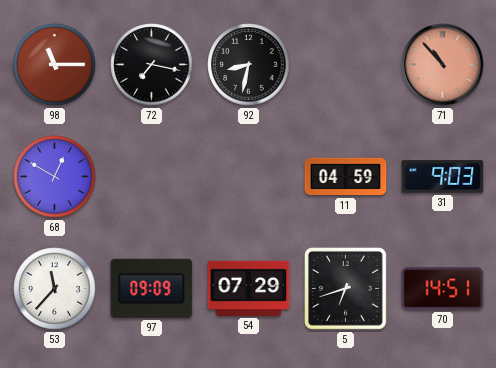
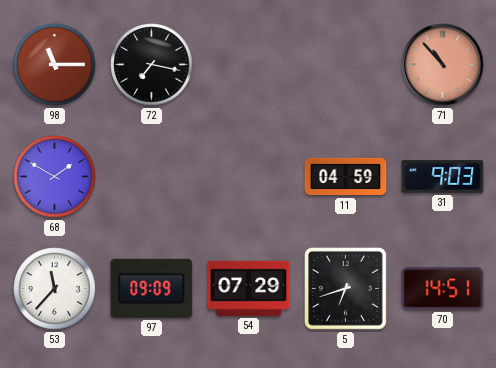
92: 8:32 -> none (249, 65)
68: 12:50 -> 1:50 (55, 177)
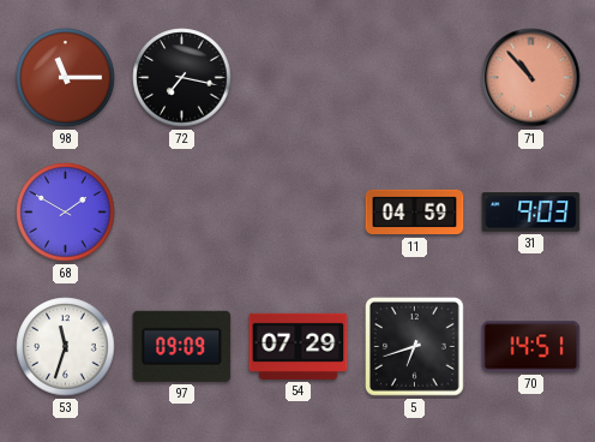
53: 11:37 -> 11:33 (66, 347)
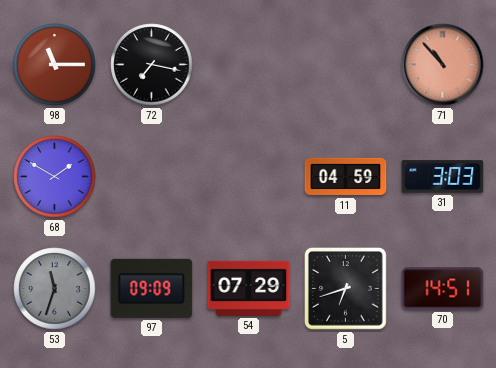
31: 9:03 -> 3:03 (443, 177)
53 dial: white -> grey (55, 289)
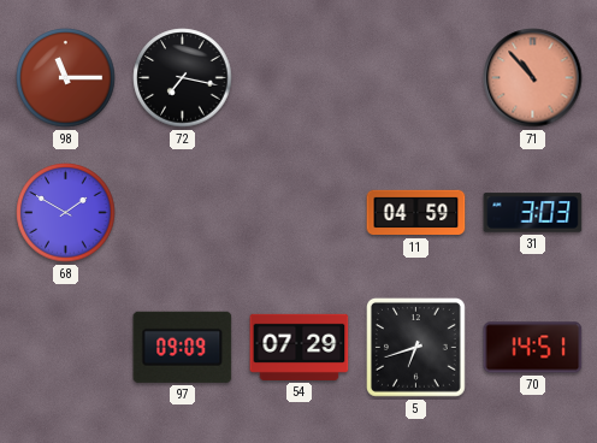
53: 11:33 -> none (55, 289)
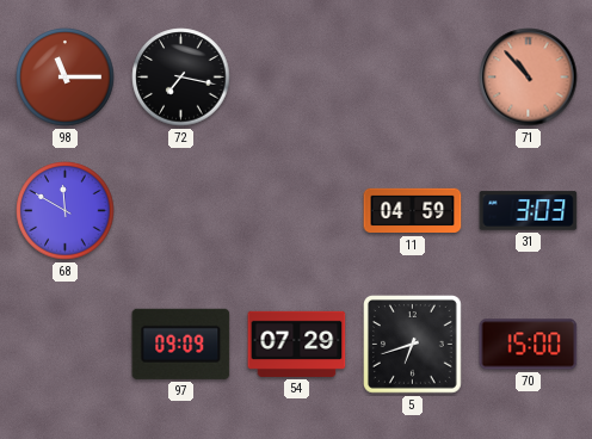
68: 1:50 -> 11:50 (66, 211)
70: 14:51 -> 15:00 (529, 345)
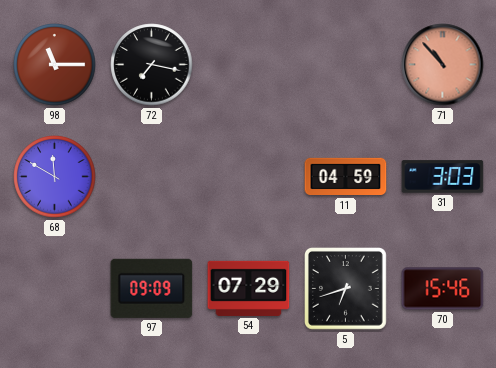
70: 15:00 -> 15:46 (443, 289)
